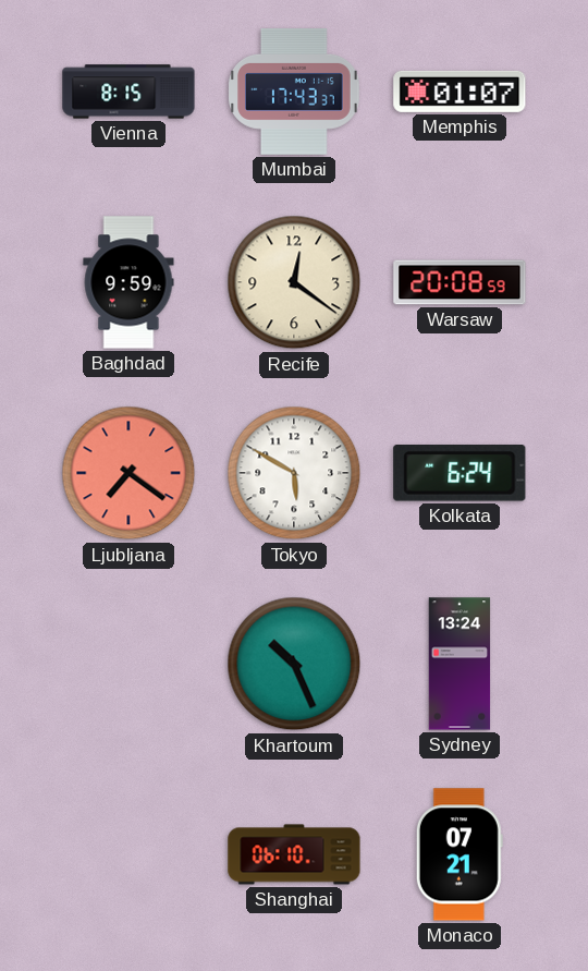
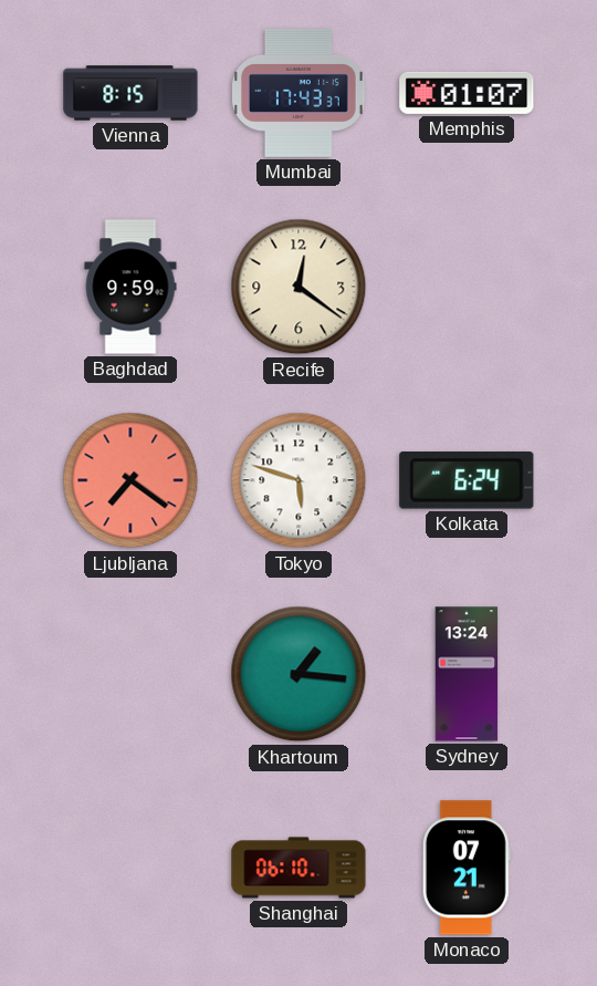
Warsaw: 20:08 -> none (460, 282)
Tokyo: 5:50 -> 5:48 (298, 480)
Khartoum: 10:26 -> 1:16 (298, 674)
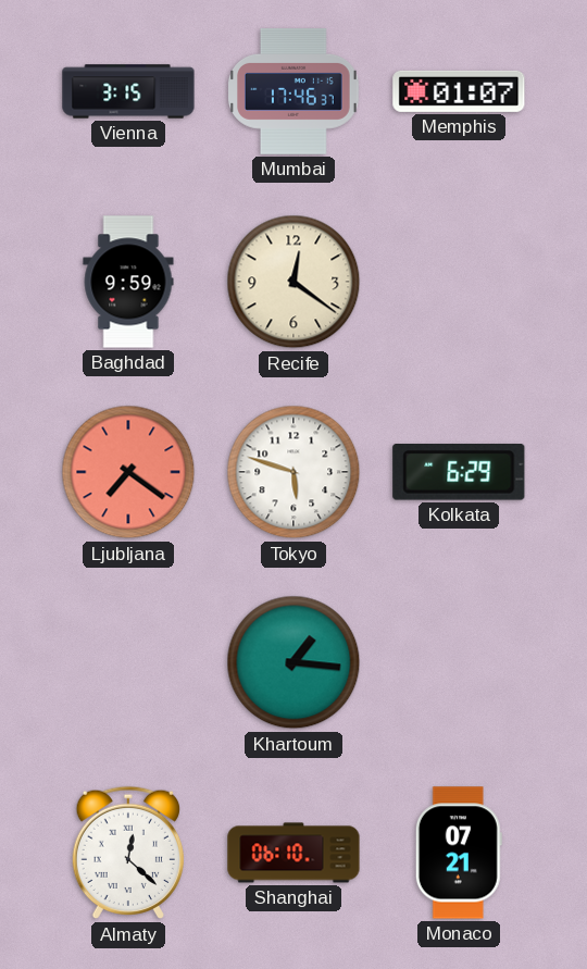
Vienna: 8:15 -> 3:15 (128, 91)
Mumbai: 17:43 -> 17:46 (295, 91)
Kolkata: 6:24 -> 6:29 (459, 473)
Sydney: 13:24 -> none (467, 674)
Almaty: none -> 12:22 (127, 853)
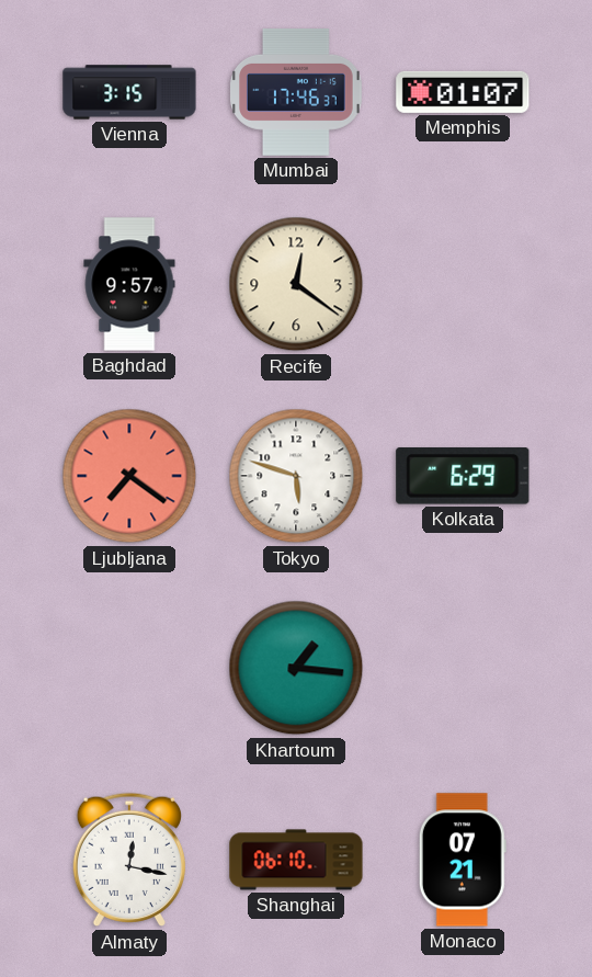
Baghdad: 9:59 -> 9:57 (129, 284)
Almaty: 12:22 -> 12:17 (128, 860)
